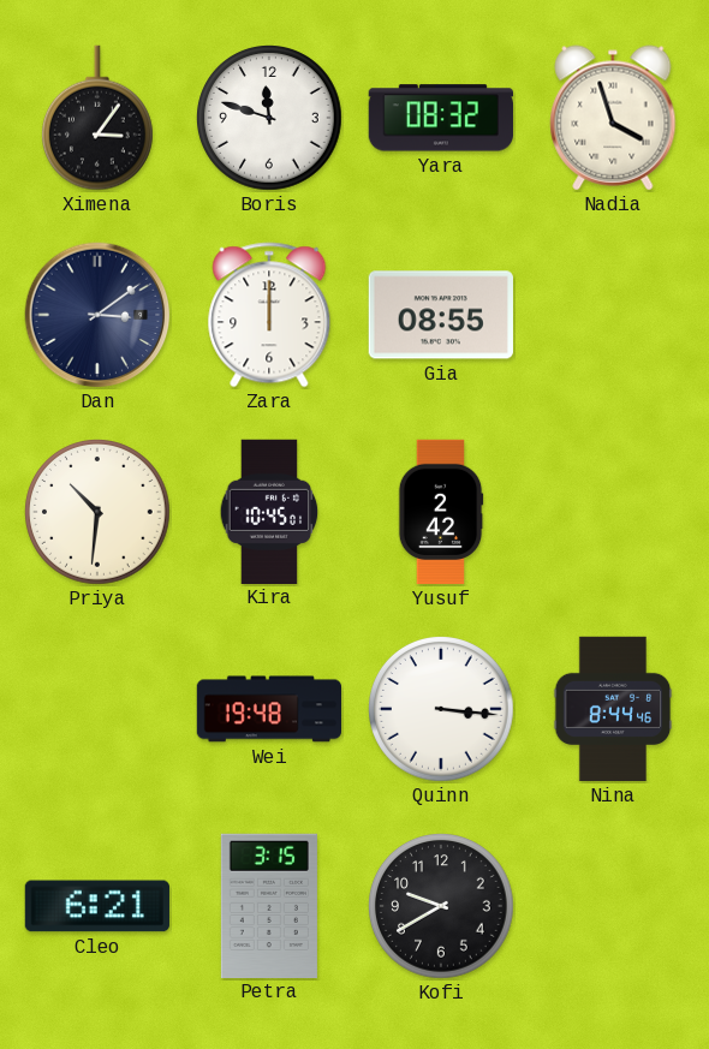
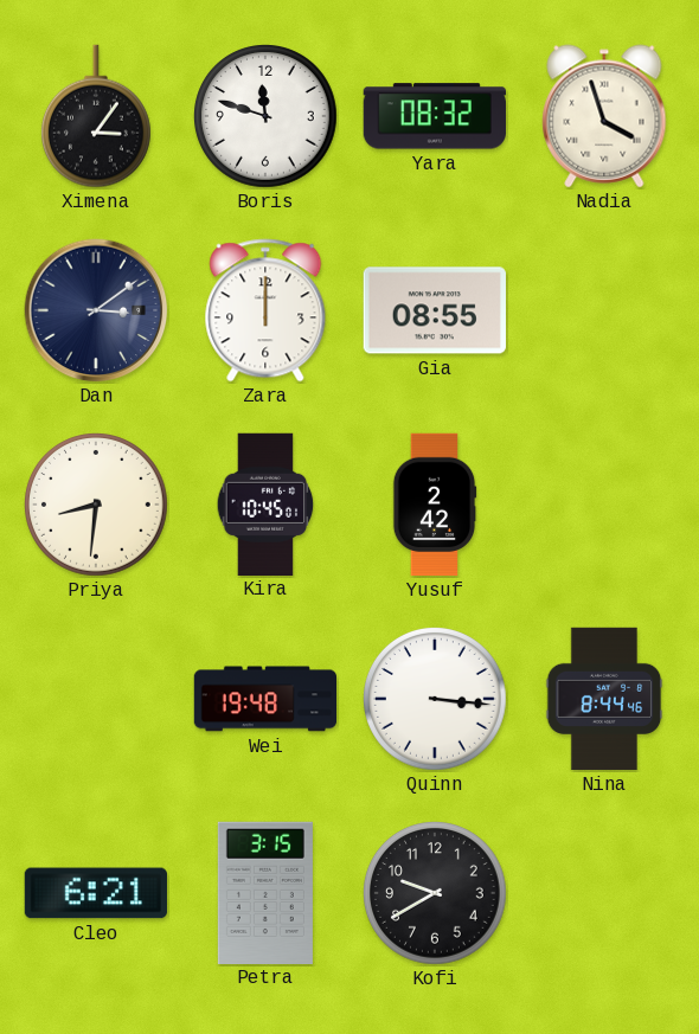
Priya: 10:31 -> 8:31 (97, 506)
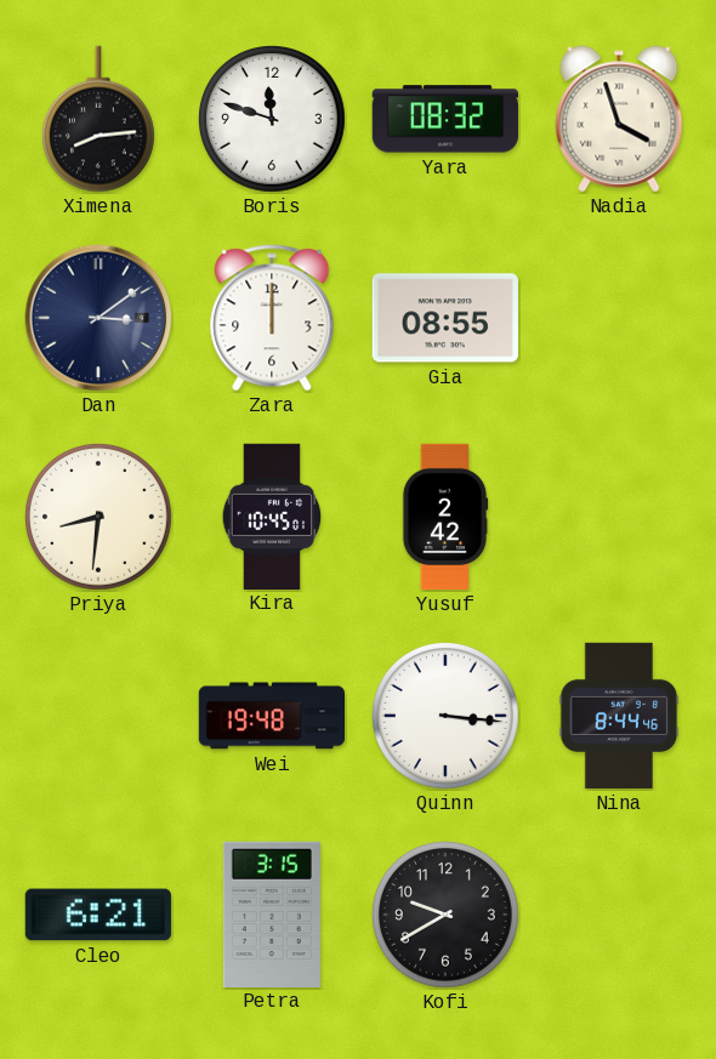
Ximena: 3:06 -> 8:14 (98, 119)
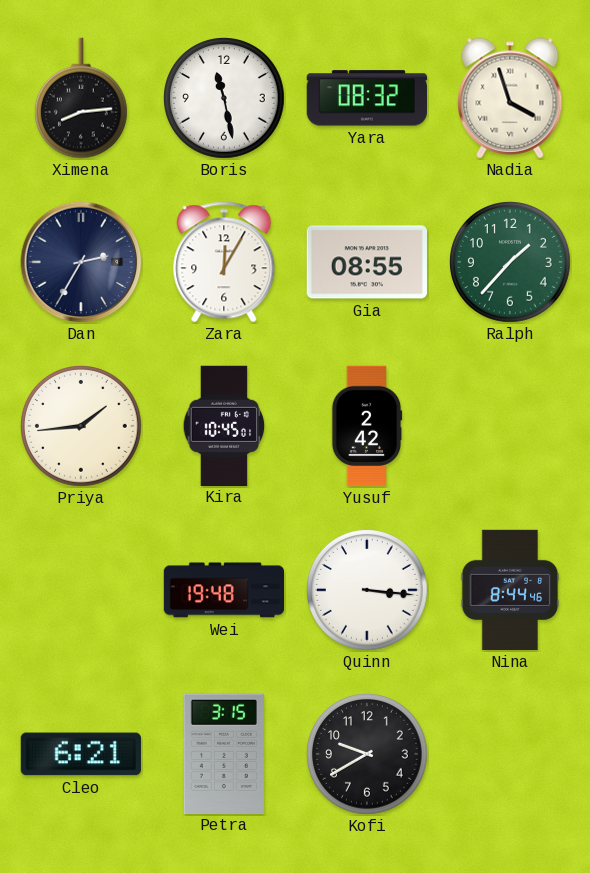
Boris: 11:48 -> 11:28 (225, 99)
Dan: 3:09 -> 2:35 (81, 262)
Zara: 12:00 -> 12:05 (224, 262)
Ralph: none -> 1:37 (511, 263)
Priya: 8:31 -> 1:44 (82, 427)
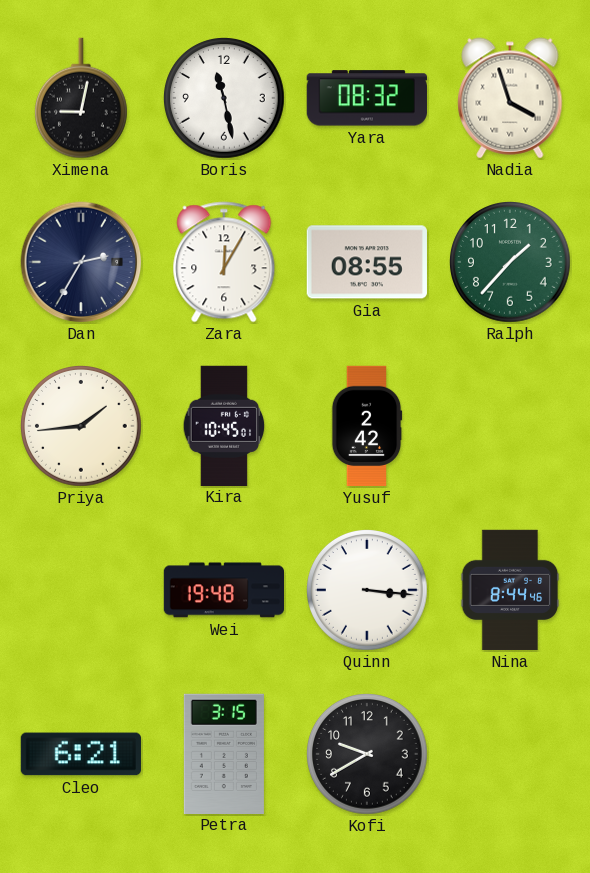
Ximena: 8:14 -> 9:02 (81, 98)
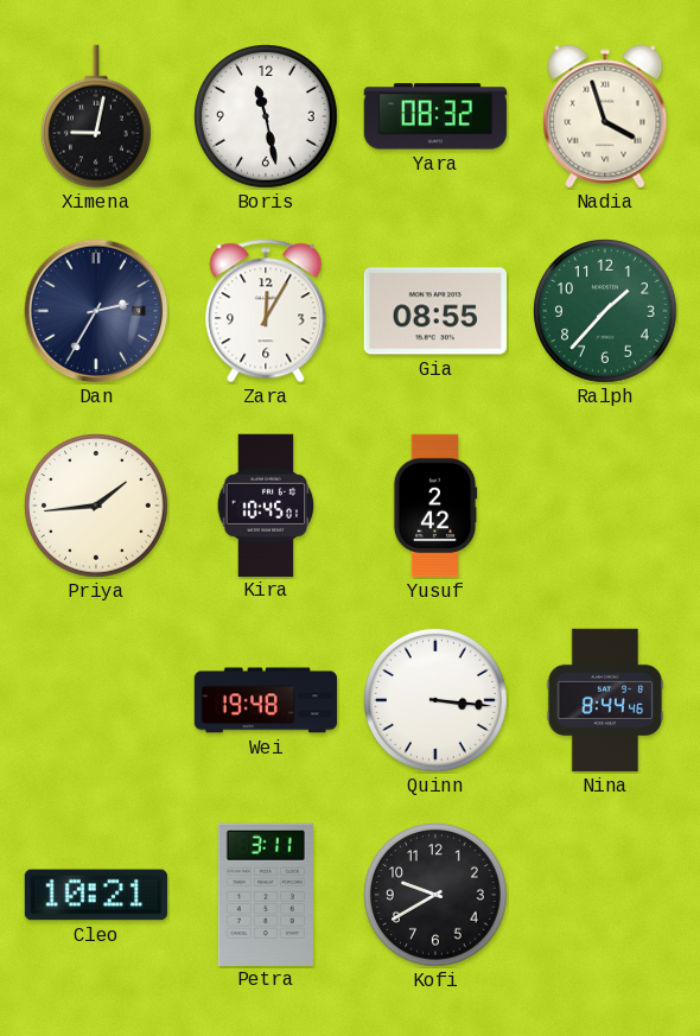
Cleo: 6:21 -> 10:21 (96, 895)
Petra: 3:15 -> 3:11 (266, 894)
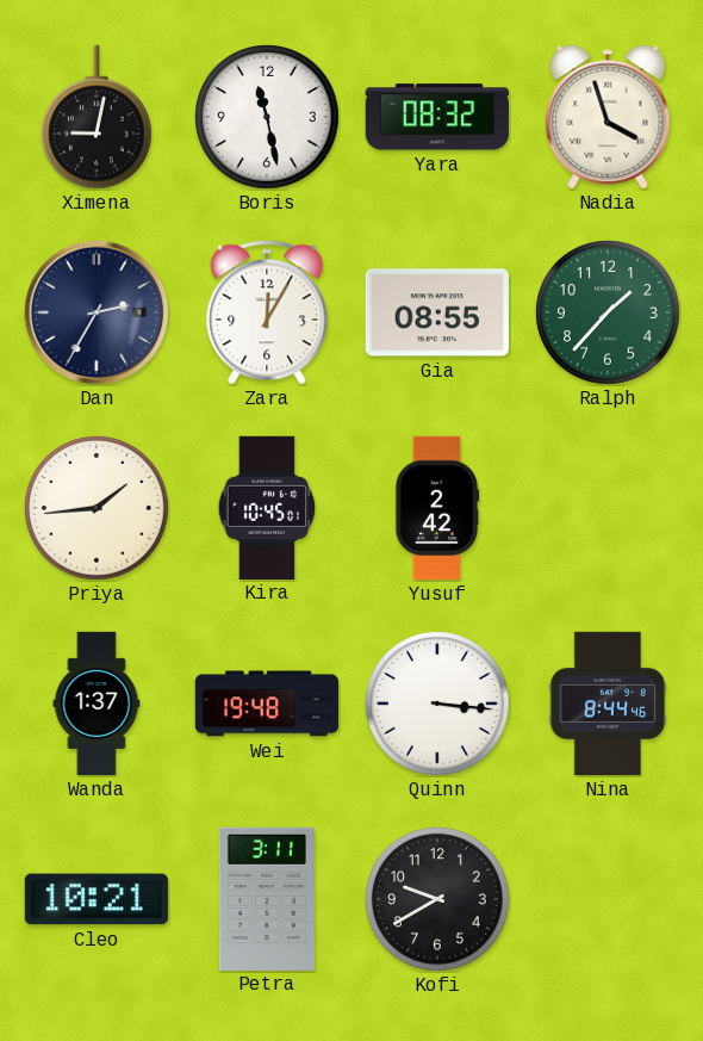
Wanda: none -> 1:37 (97, 704)
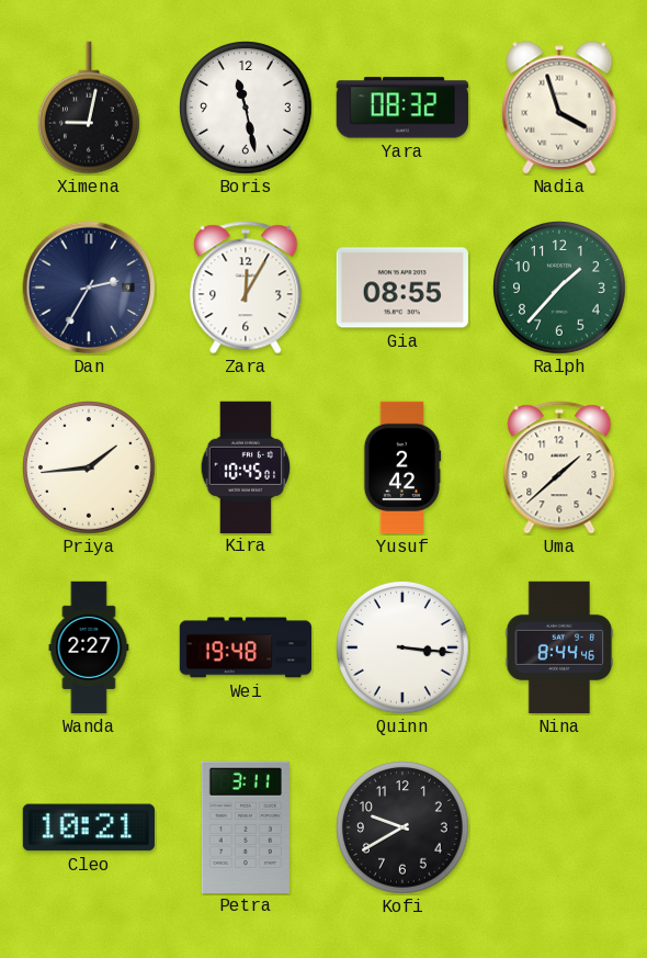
Uma: none -> 1:38 (559, 467)
Wanda: 1:37 -> 2:27 (89, 647)
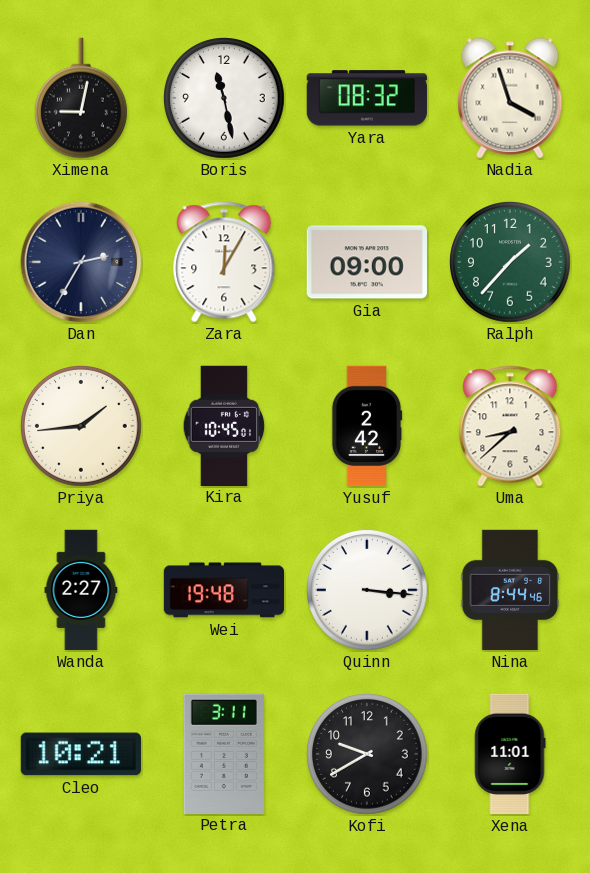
Gia: 08:55 -> 09:00 (367, 262)
Uma: 1:38 -> 8:38 (510, 426)
Xena: none -> 11:01 (510, 754)
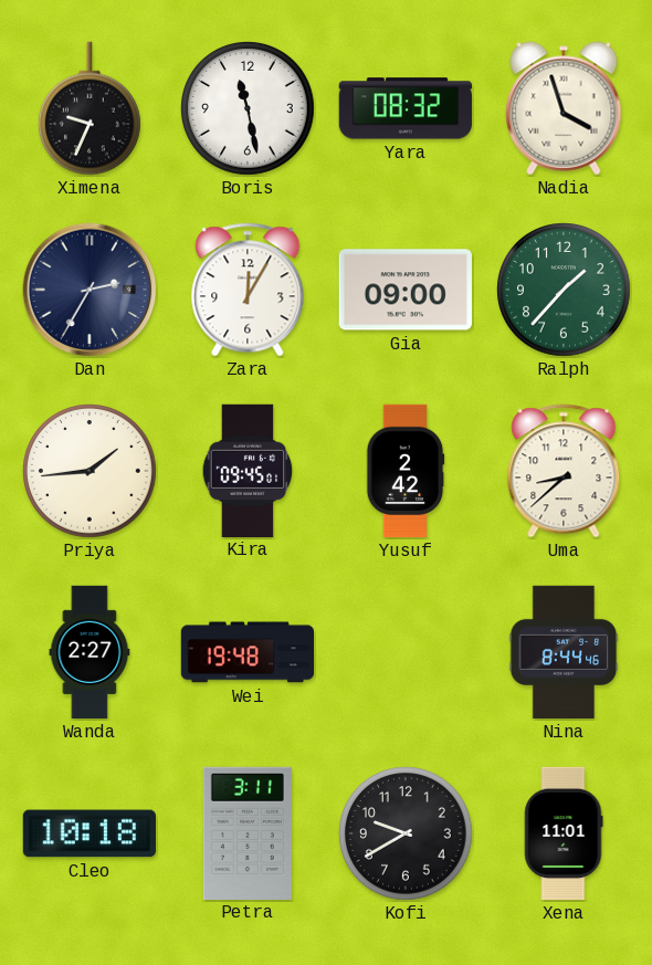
Ximena: 9:02 -> 9:34 (90, 108)
Kira: 10:45 -> 09:45 (248, 470)
Quinn: 3:16 -> none (368, 591)
Cleo: 10:21 -> 10:18 (90, 833)
